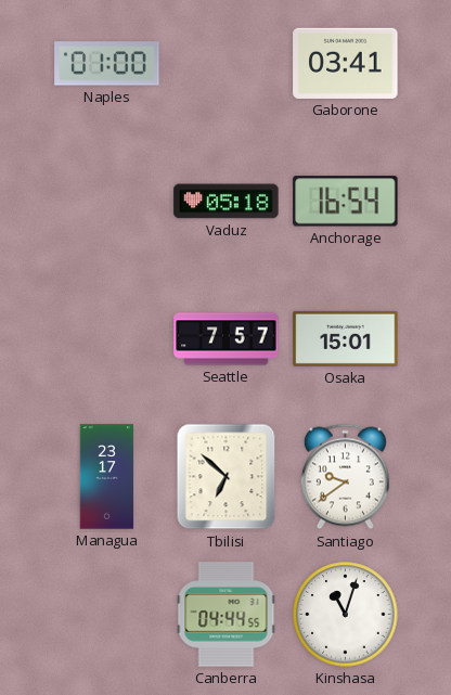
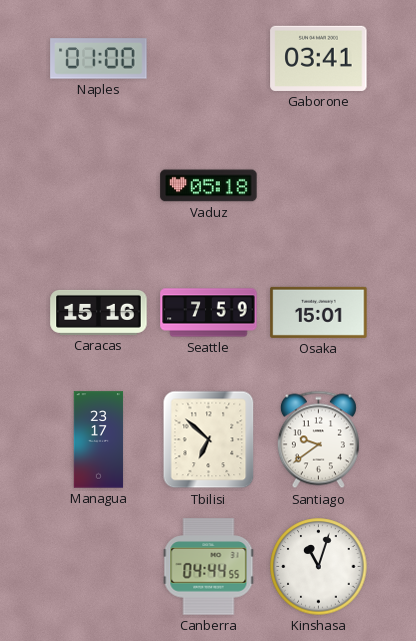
Anchorage: 16:54 -> none (346, 202)
Caracas: none -> 15:16 (99, 312)
Seattle: 7:57 -> 7:59 (209, 313)
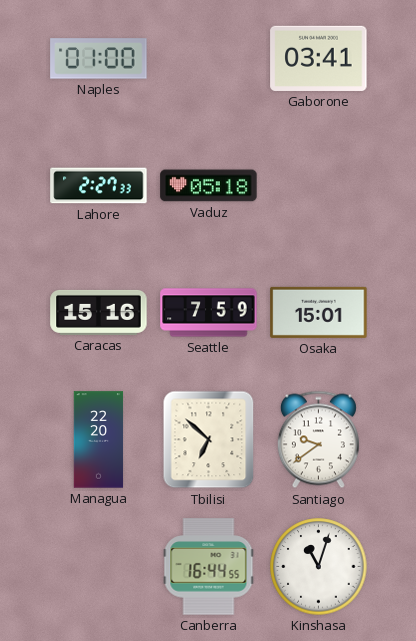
Lahore: none -> 2:27 (99, 186)
Managua: 23:17 -> 22:20 (99, 440)
Canberra: 04:44 -> 16:44 (209, 567)
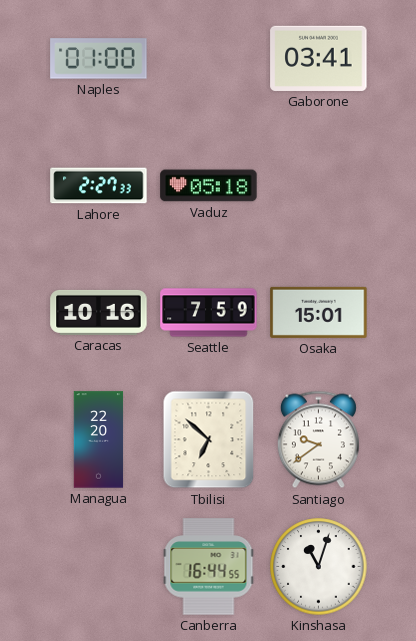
Caracas: 15:16 -> 10:16 (99, 312)
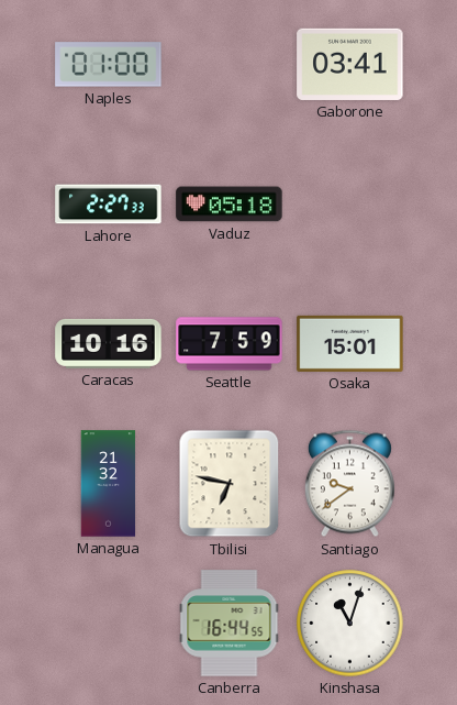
Managua: 22:20 -> 21:32 (109, 484)
Tbilisi: 6:52 -> 6:47 (230, 484)
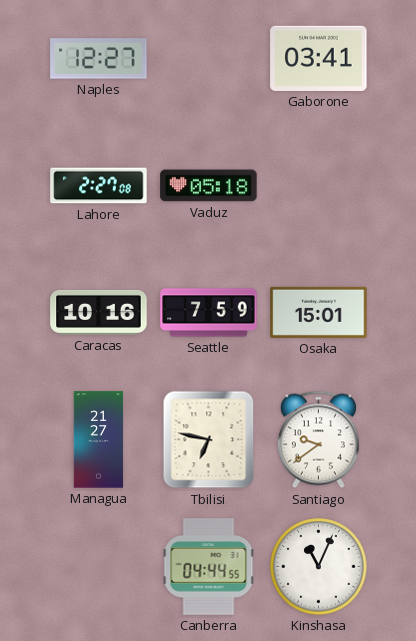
Naples: 01:00 -> 12:27 (99, 59)
Lahore: 2:27:33 -> 2:27:08 (99, 186)
Managua: 21:32 -> 21:27 (99, 440)
Canberra: 16:44 -> 04:44 (209, 567)
Kinshasa: 11:03 -> 11:04 (319, 567)
